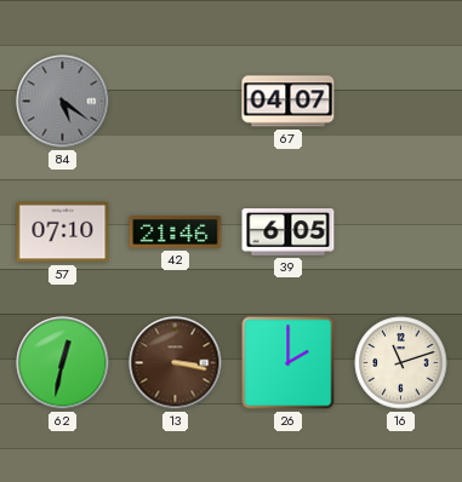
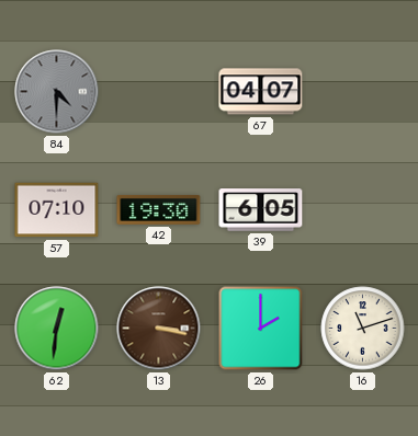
84: 5:21 -> 4:30 (57, 92)
42: 21:46 -> 19:30 (159, 209)
62: 12:32 -> 12:31 (57, 329)
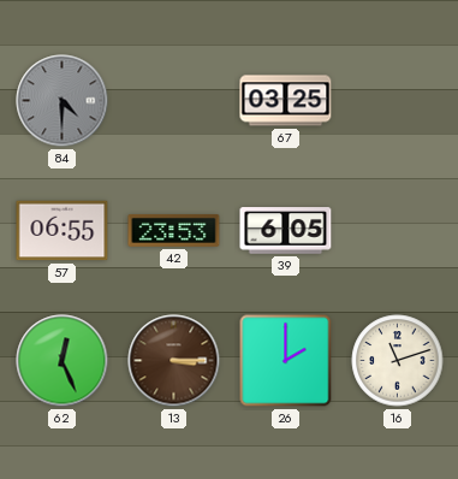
67: 04:07 -> 03:25 (286, 101)
57: 07:10 -> 06:55 (63, 231)
42: 19:30 -> 23:53 (174, 230)
62: 12:31 -> 12:26 (63, 361)
13: 3:17 -> 3:15 (174, 361)
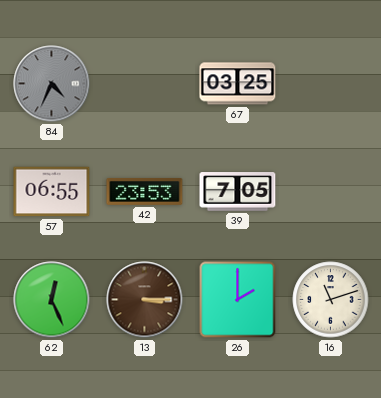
84: 4:30 -> 4:34 (52, 84)
39: 6:05 -> 7:05 (238, 192)
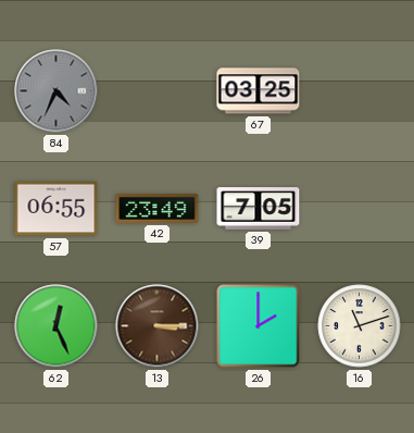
42: 23:53 -> 23:49 (158, 208)
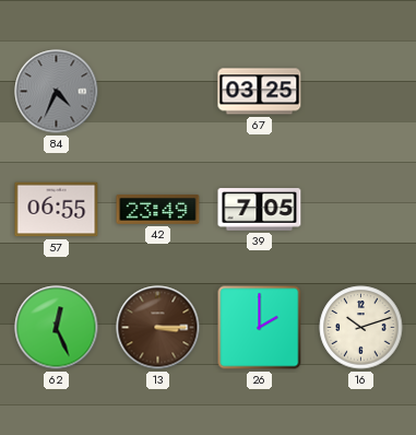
16: 11:12 -> 10:12 (361, 328)
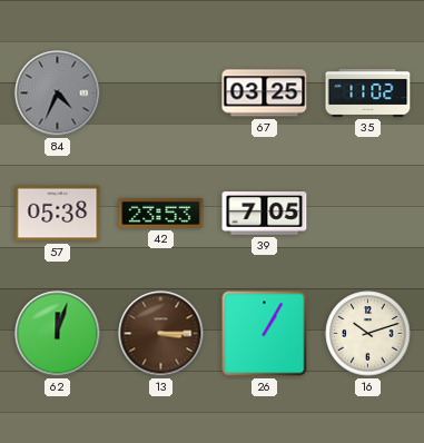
35: none -> 11:02 (368, 92)
57: 06:55 -> 05:38 (58, 214)
42: 23:49 -> 23:53 (161, 213)
62: 12:26 -> 12:03 (58, 334)
26: 2:00 -> 1:05 (265, 334)
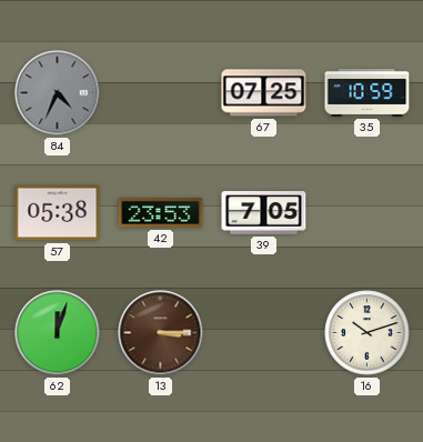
67: 03:25 -> 07:25 (264, 93)
35: 11:02 -> 10:59 (367, 92)
26: 1:05 -> none (265, 334)
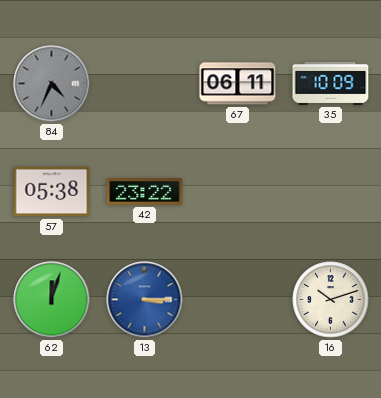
67: 07:25 -> 06:11 (238, 84)
35: 10:59 -> 10:09 (331, 83)
42: 23:53 -> 23:22 (145, 191)
39: 7:05 -> none (264, 213)
13 dial: brown -> blue (145, 300)
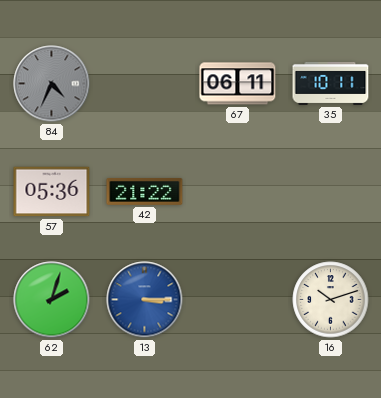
35: 10:09 -> 10:11 (331, 83)
57: 05:38 -> 05:36 (52, 192)
42: 23:22 -> 21:22 (145, 191)
62: 12:03 -> 2:03 (52, 300)
